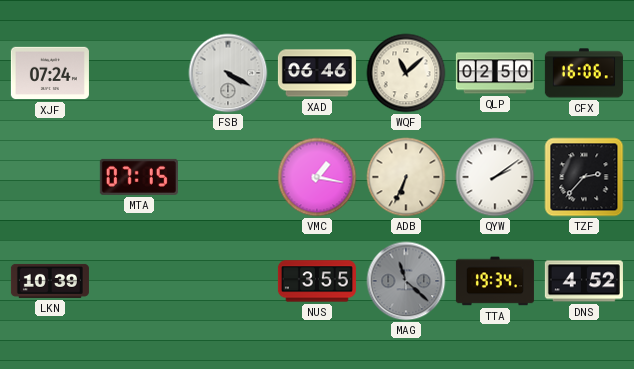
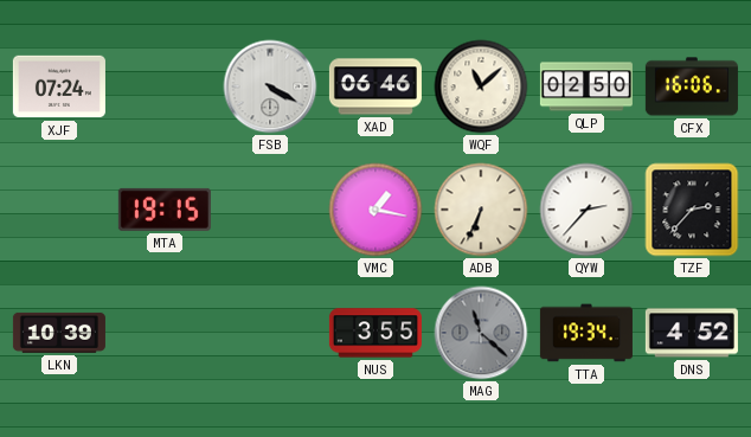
MTA: 07:15 -> 19:15 (165, 210)
QYW: 2:09 -> 2:37 (586, 210)
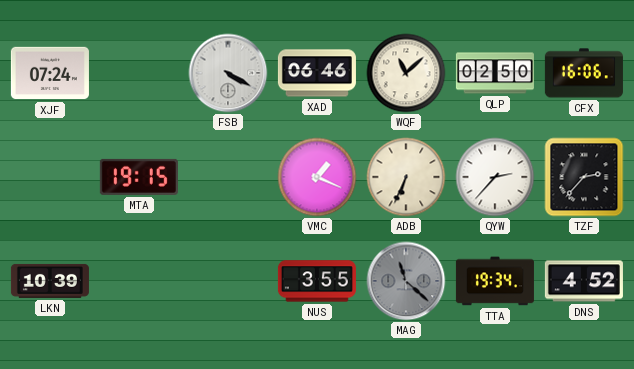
VMC: 1:17 -> 1:19 (317, 177)
